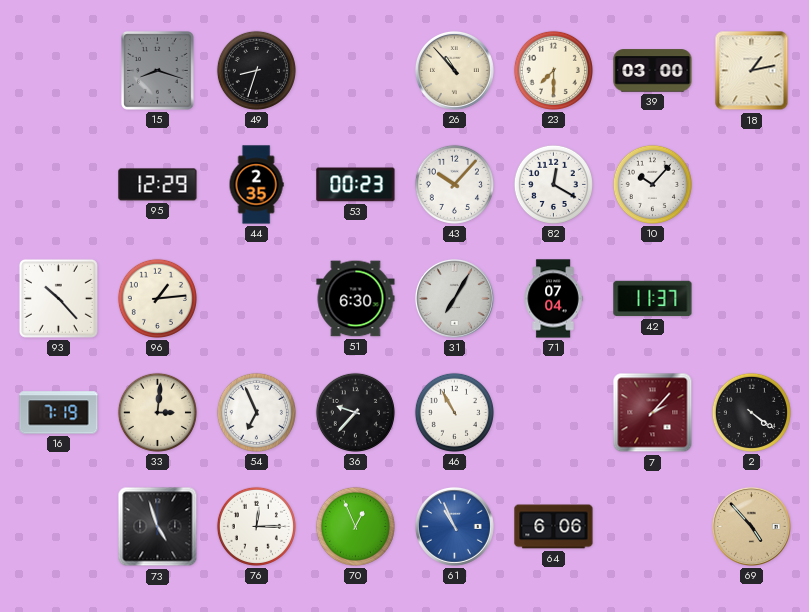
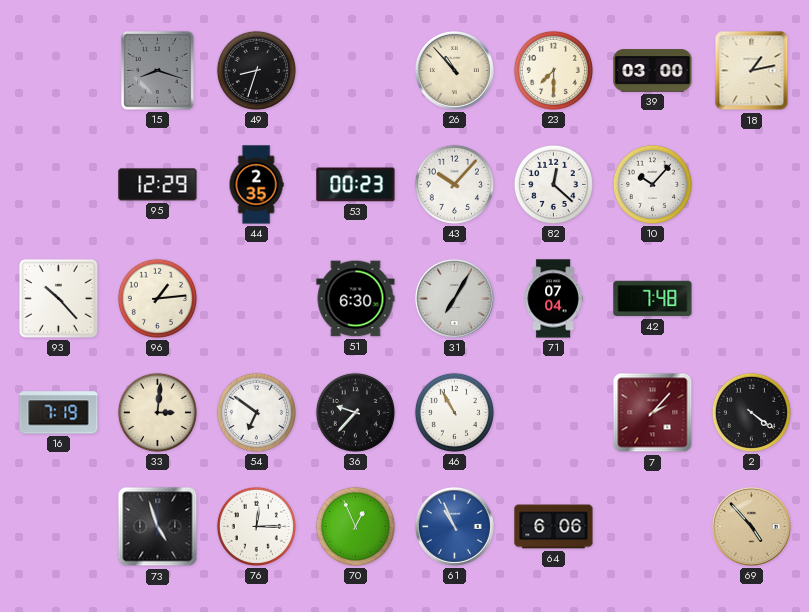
82: 12:20 -> 12:22 (553, 184)
42: 11:37 -> 7:48 (653, 299)
54: 6:56 -> 6:51 (256, 412)
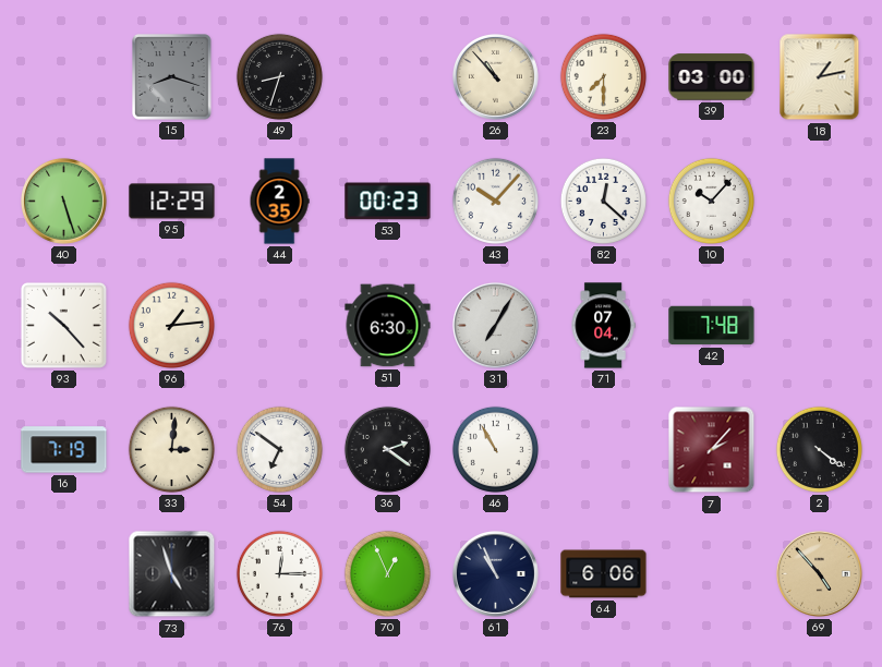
40: none -> 5:27 (63, 201)
36: 9:37 -> 2:21 (387, 449)
61 dial: blue -> navy (495, 573)
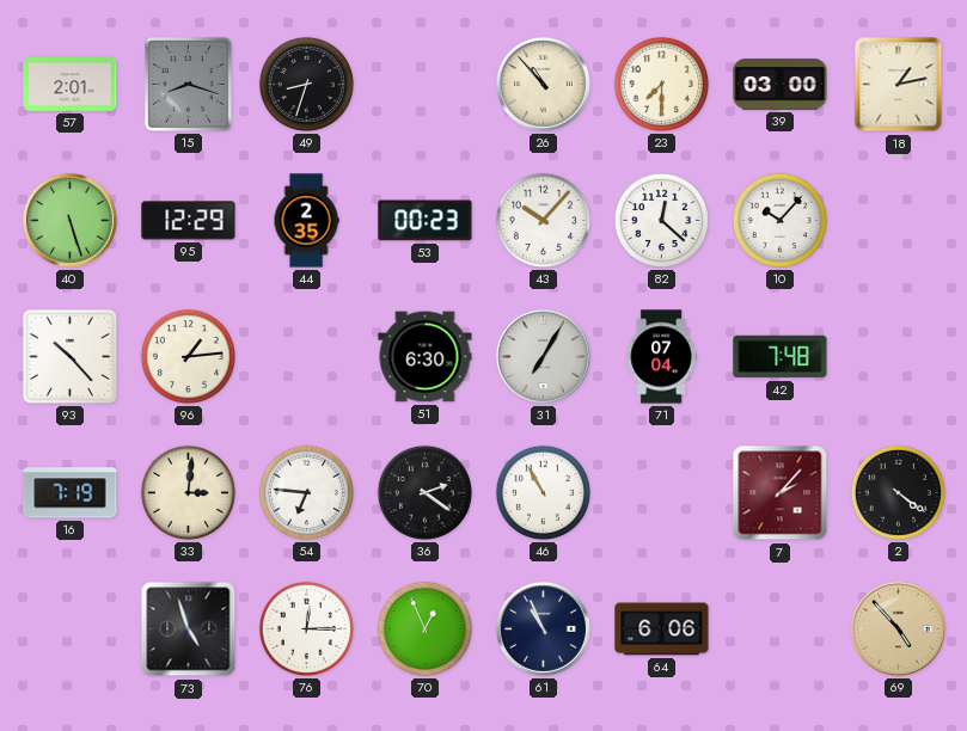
57: none -> 2:01 (71, 85)
54: 6:51 -> 6:46 (306, 492)
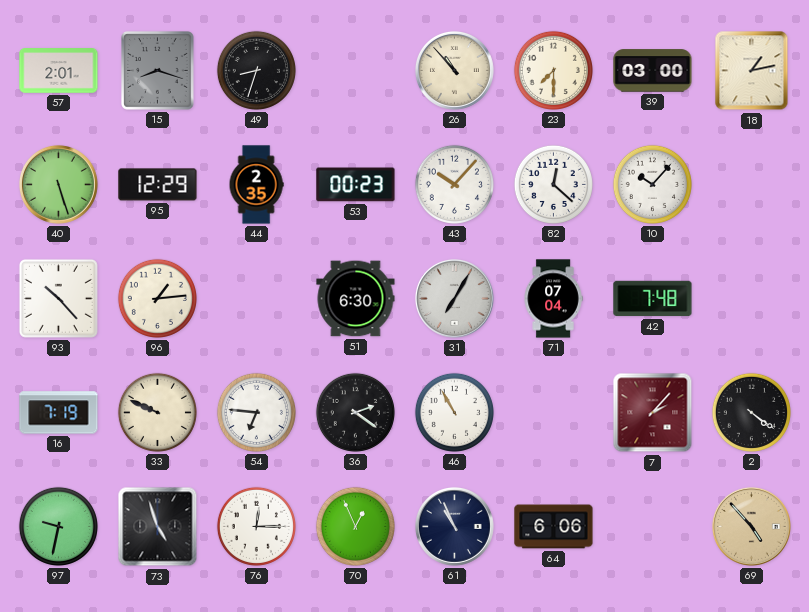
33: 3:01 -> 9:49 (157, 412)
97: none -> 9:32 (58, 526)
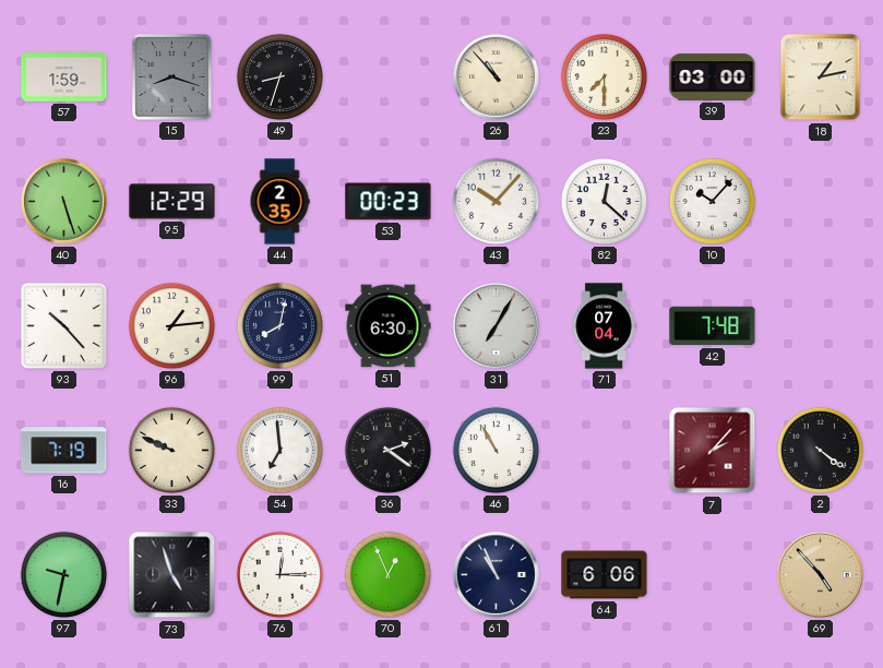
57: 2:01 -> 1:59 (64, 77)
99: none -> 8:02 (279, 325)
54: 6:46 -> 6:59 (279, 450)
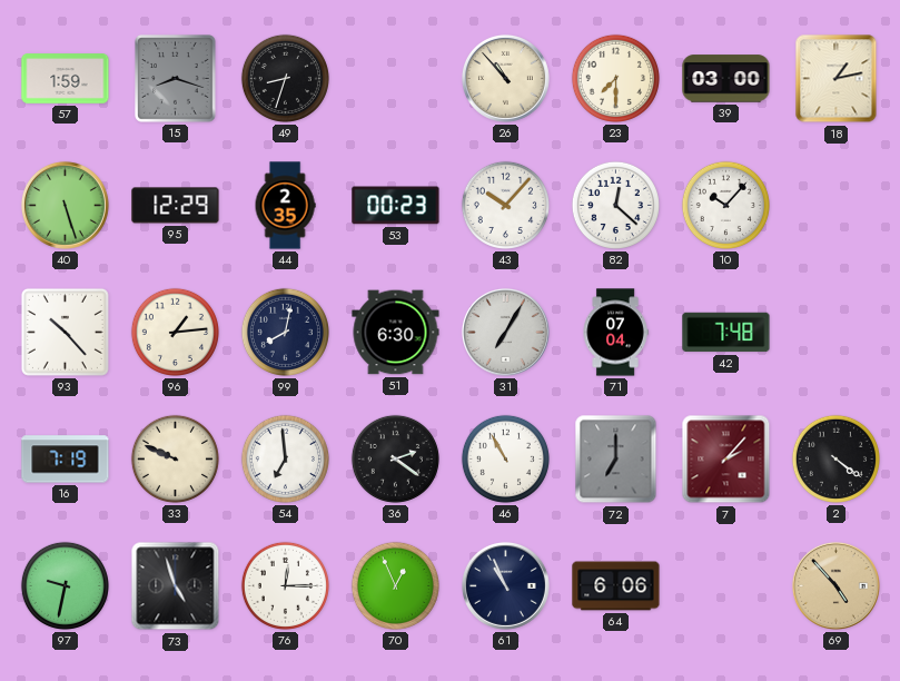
72: none -> 7:00 (616, 460)
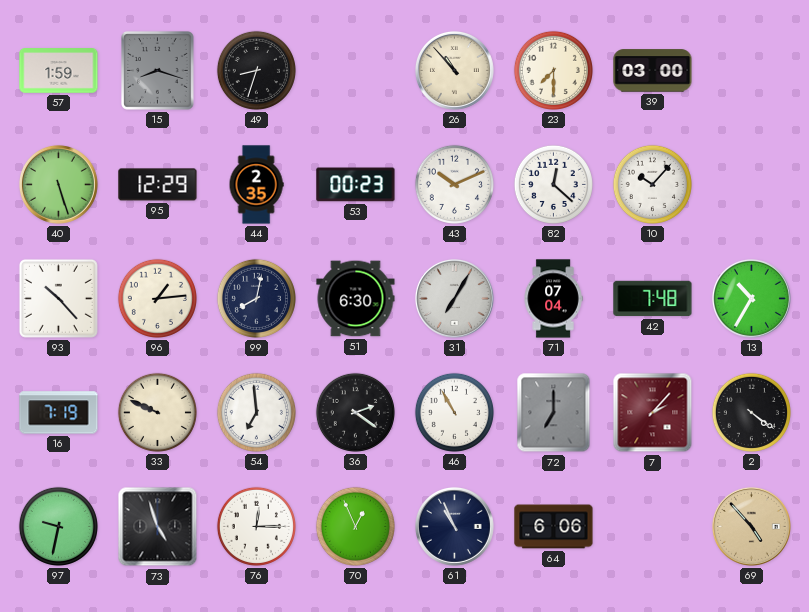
18: 1:13 -> none (837, 79)
43: 10:07 -> 10:11 (454, 184)
13: none -> 10:35 (751, 298)
